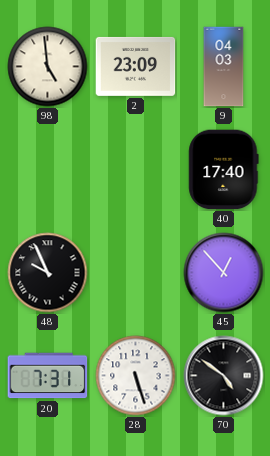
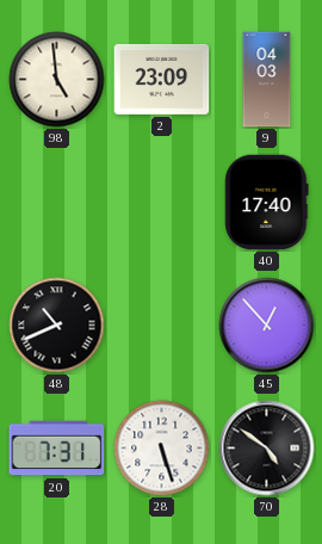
48: 9:56 -> 10:41 (57, 326)
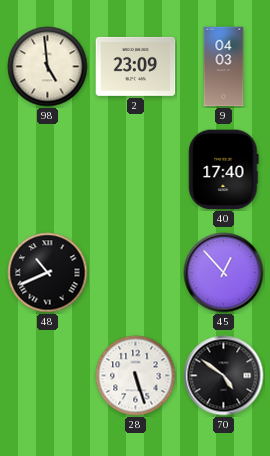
20: 7:31 -> none (57, 449)
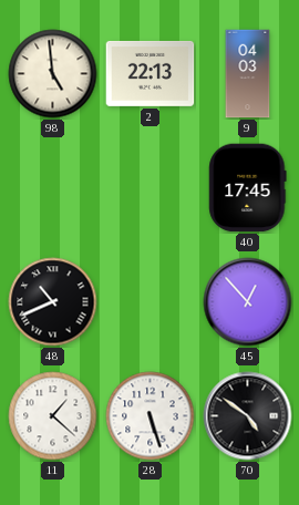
2: 23:09 -> 22:13 (151, 73)
40: 17:40 -> 17:45 (248, 188)
11: none -> 1:22 (53, 416)
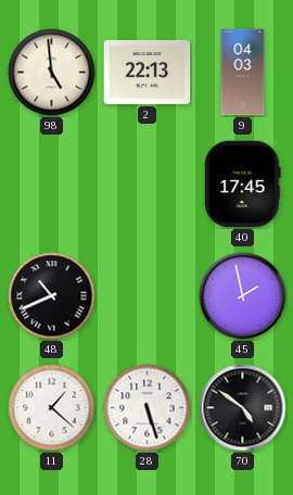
45: 12:53 -> 1:58 (243, 296)
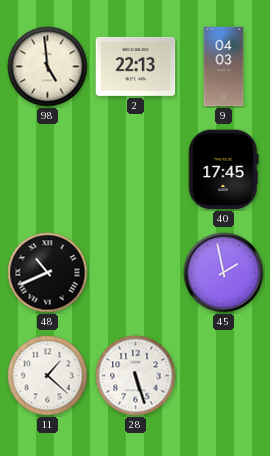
70: 4:51 -> none (243, 408)
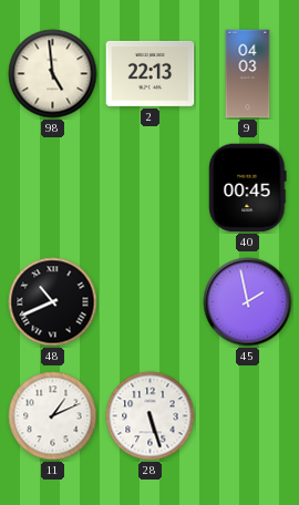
40: 17:45 -> 00:45 (248, 188)
11: 1:22 -> 1:11 (53, 416)
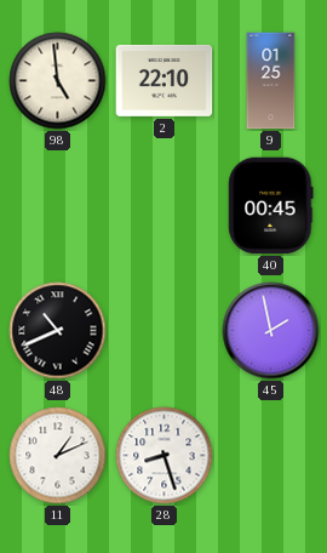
2: 22:13 -> 22:10 (165, 80)
9: 04:03 -> 01:25 (271, 81)
28: 5:27 -> 8:27 (165, 456)
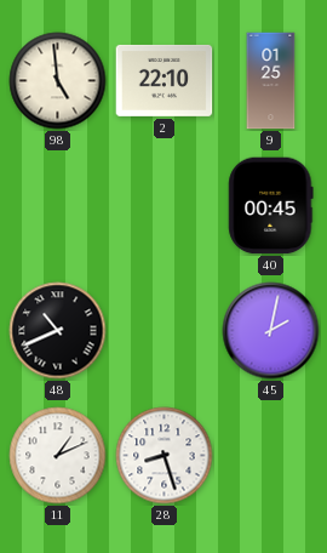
45: 1:58 -> 2:02 (271, 331)
